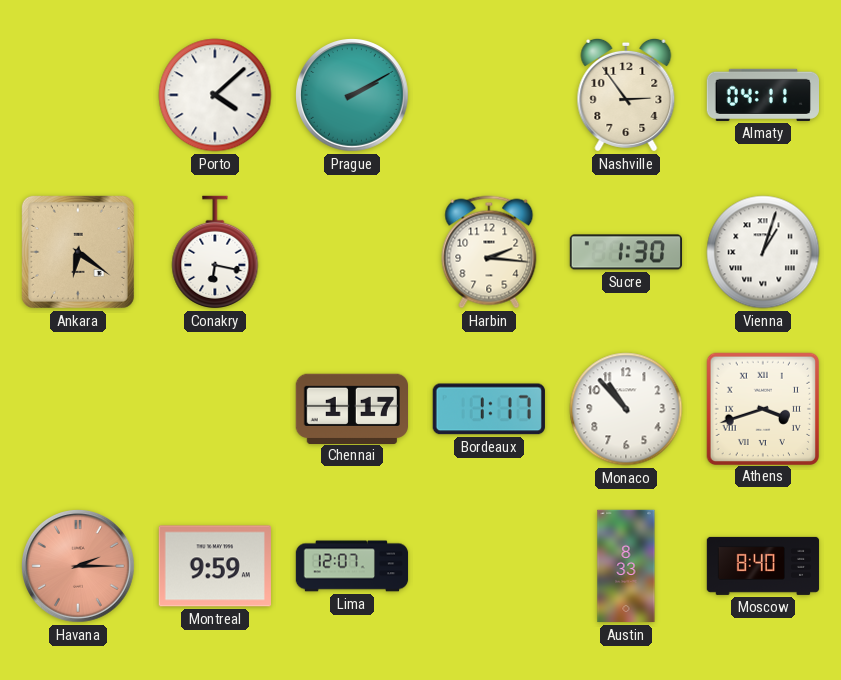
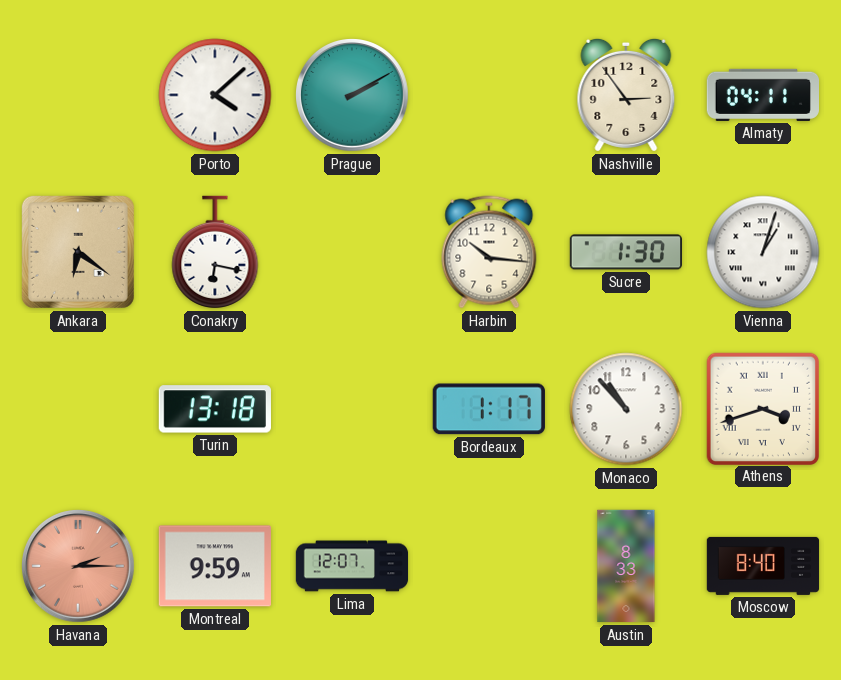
Harbin: 2:16 -> 10:16 (489, 252)
Turin: none -> 13:18 (215, 409)
Chennai: 1:17 -> none (351, 408)
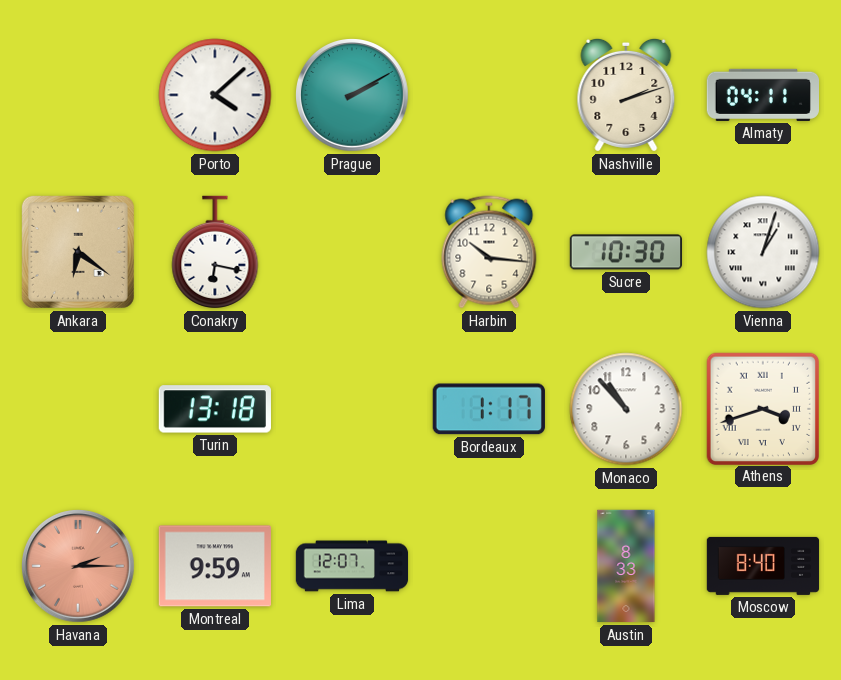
Nashville: 2:54 -> 2:12 (626, 95)
Sucre: 1:30 -> 10:30 (625, 252)
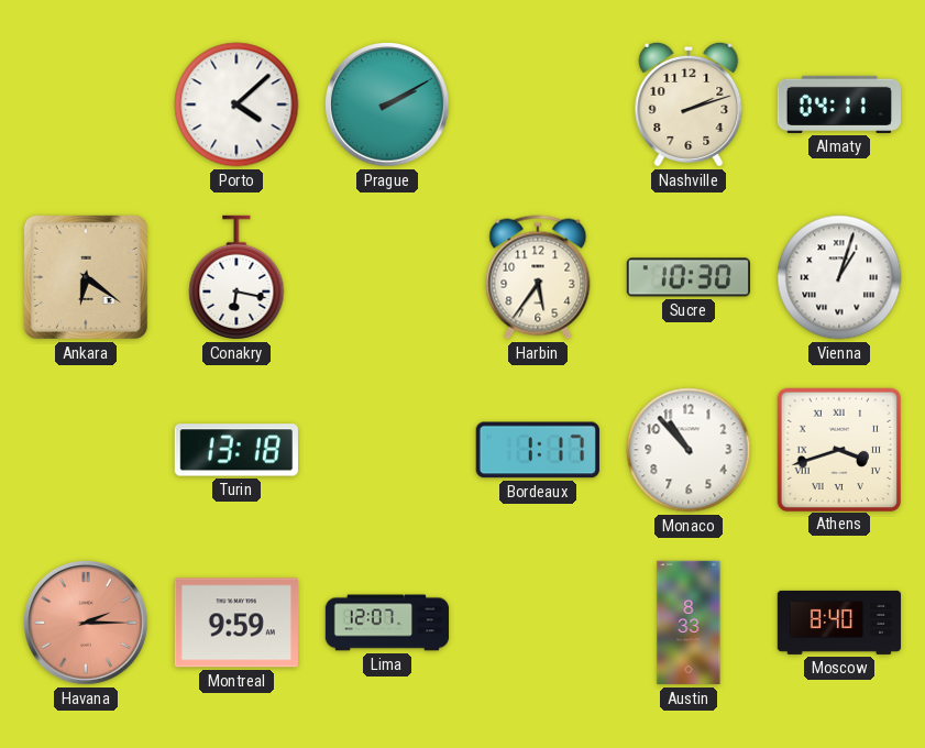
Harbin: 10:16 -> 5:36 (538, 277)
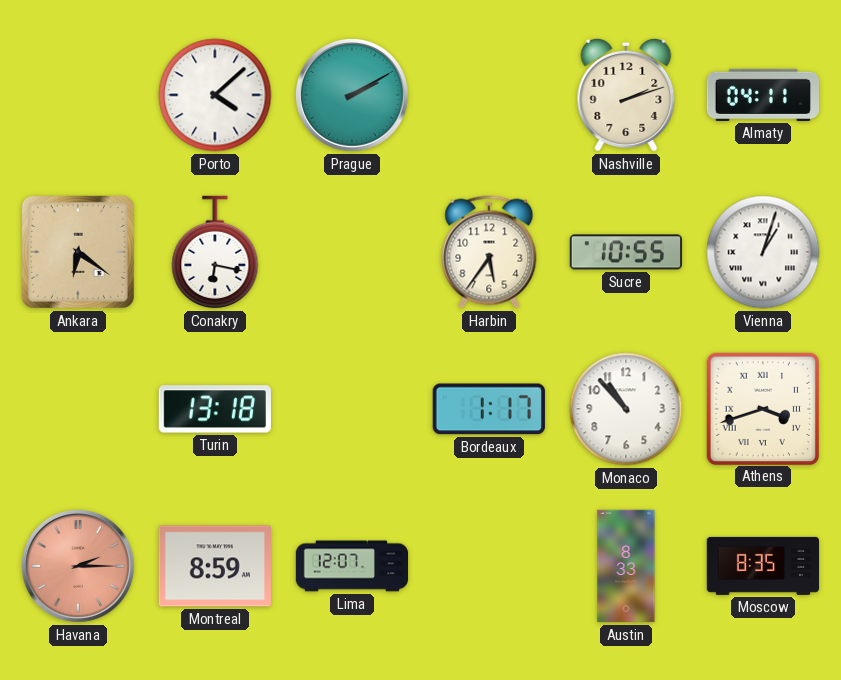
Sucre: 10:30 -> 10:55 (625, 252)
Montreal: 9:59 -> 8:59 (215, 566)
Moscow: 8:40 -> 8:35 (763, 566)
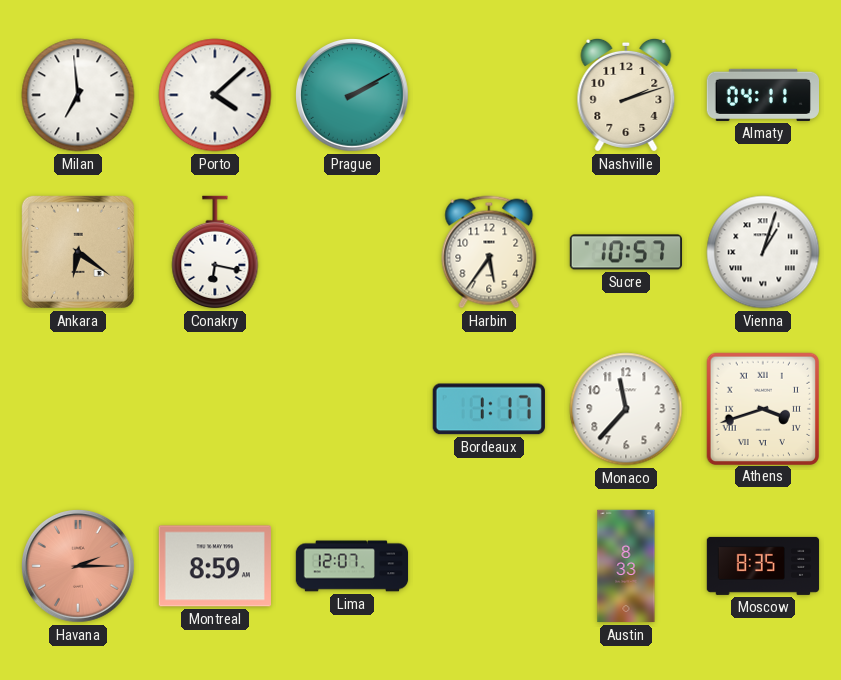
Milan: none -> 6:59 (78, 95)
Sucre: 10:55 -> 10:57 (625, 252)
Turin: 13:18 -> none (215, 409)
Monaco: 10:53 -> 11:37 (626, 409)
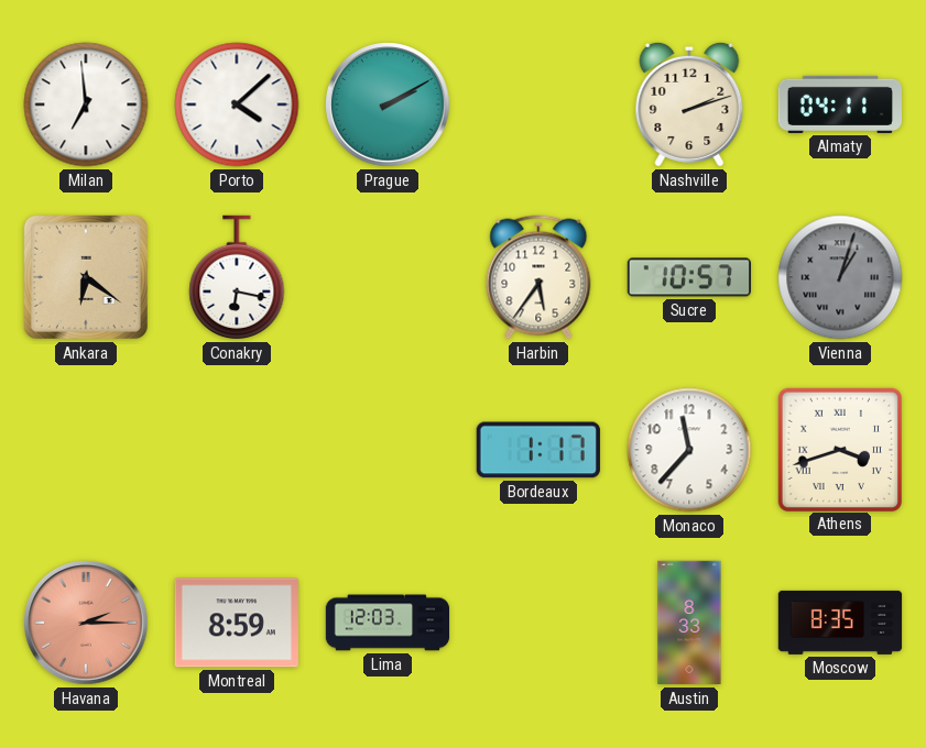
Vienna dial: white -> grey (840, 277)
Lima: 12:07 -> 12:03 (388, 623)
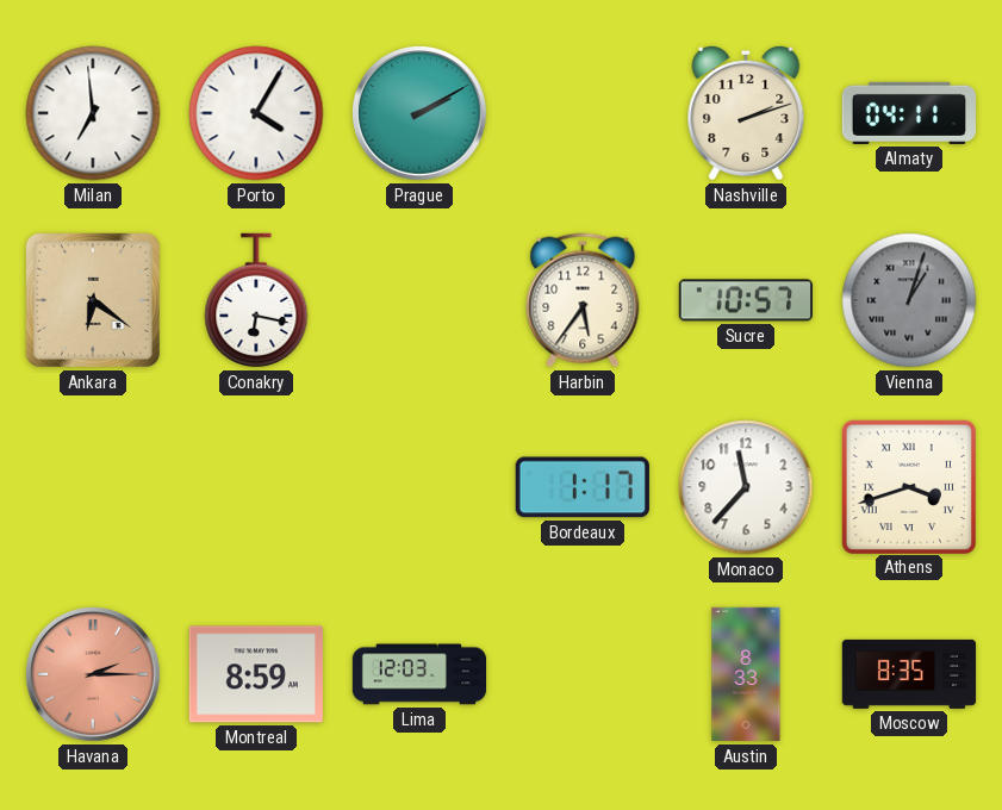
Porto: 4:08 -> 4:05 (256, 113)
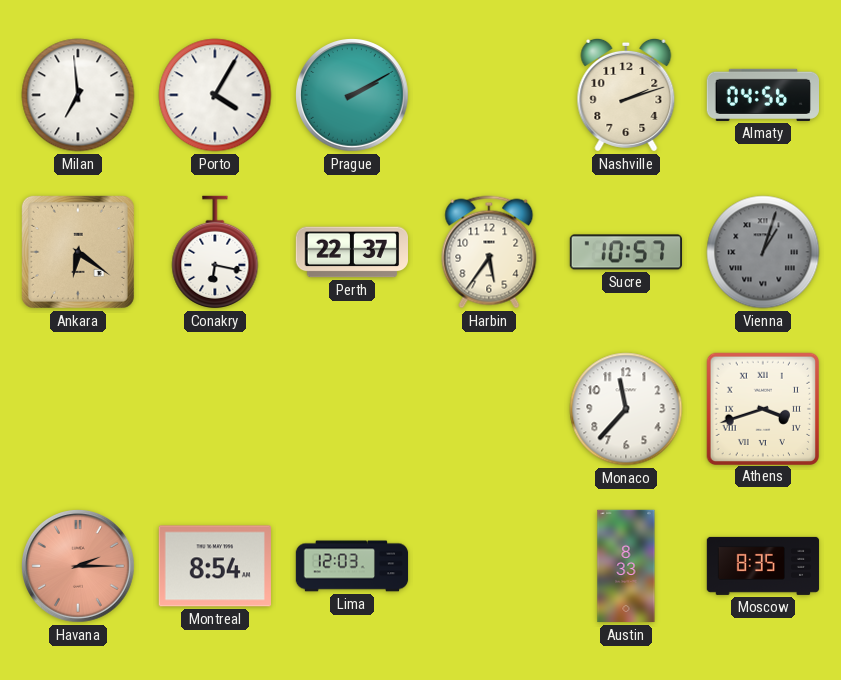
Almaty: 04:11 -> 04:56 (762, 95)
Perth: none -> 22:37 (351, 252)
Bordeaux: 1:17 -> none (583, 487)
Montreal: 8:59 -> 8:54 (215, 566)
